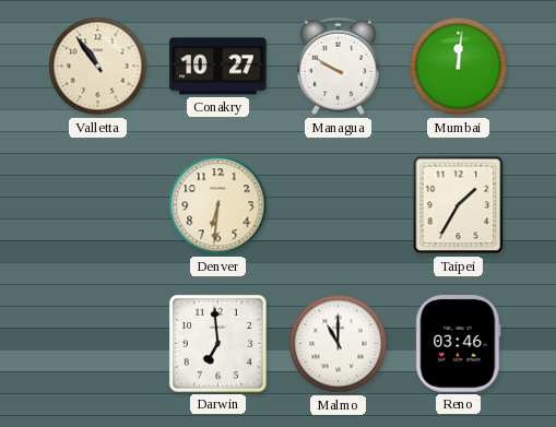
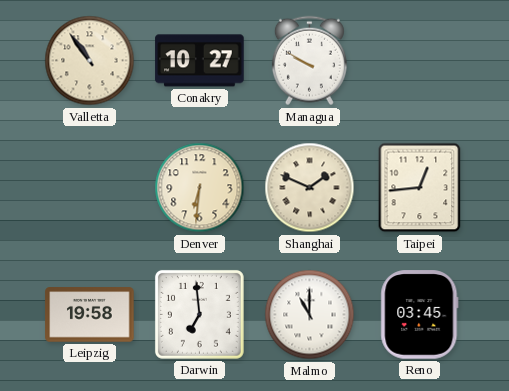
Mumbai: 12:01 -> none (459, 67)
Shanghai: none -> 1:49 (310, 188)
Taipei: 1:35 -> 12:44 (420, 188)
Leipzig: none -> 19:58 (90, 315)
Reno: 03:46 -> 03:45 (420, 315)
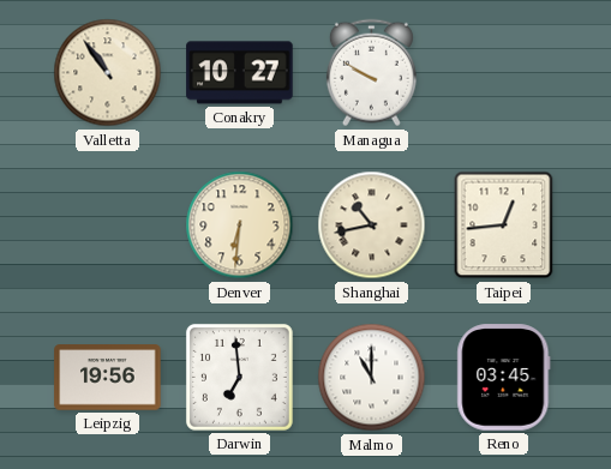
Shanghai: 1:49 -> 10:43 (372, 226)
Leipzig: 19:58 -> 19:56 (108, 378)
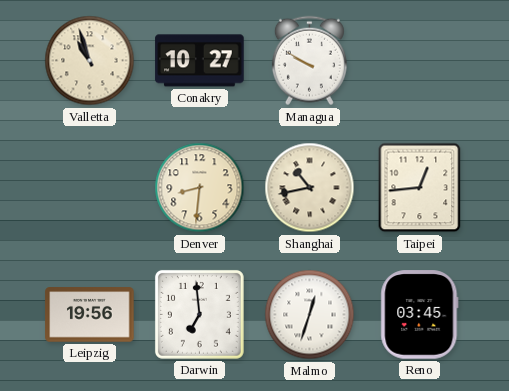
Valletta: 10:54 -> 10:57 (90, 61)
Denver: 6:31 -> 8:31 (200, 188)
Malmo: 11:00 -> 12:33 (310, 315)
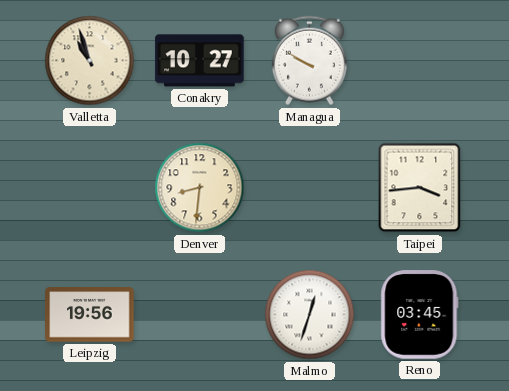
Shanghai: 10:43 -> none (310, 188)
Taipei: 12:44 -> 3:44 (420, 188)
Darwin: 6:59 -> none (199, 314)
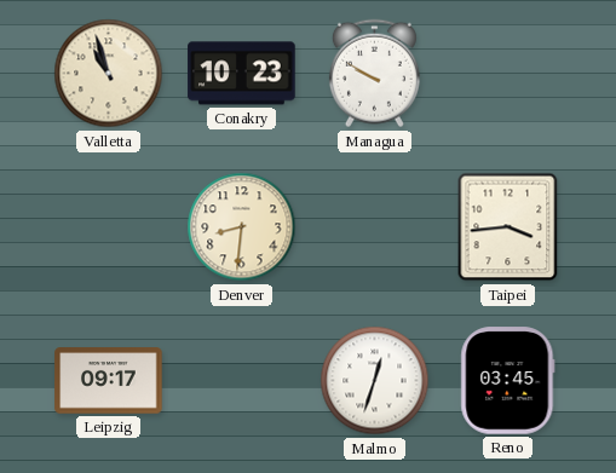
Conakry: 10:27 -> 10:23 (242, 74)
Leipzig: 19:56 -> 09:17 (109, 381)
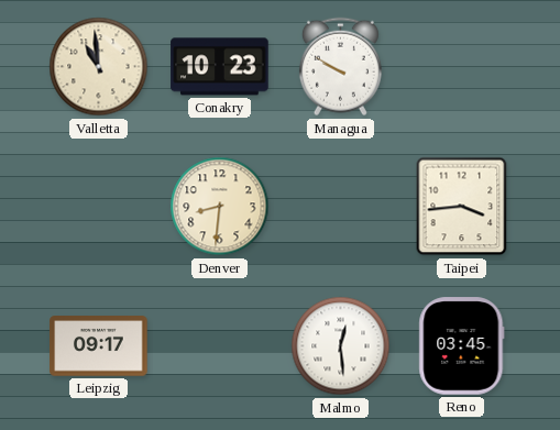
Valletta: 10:57 -> 10:59 (99, 67)
Malmo: 12:33 -> 12:29 (341, 346)
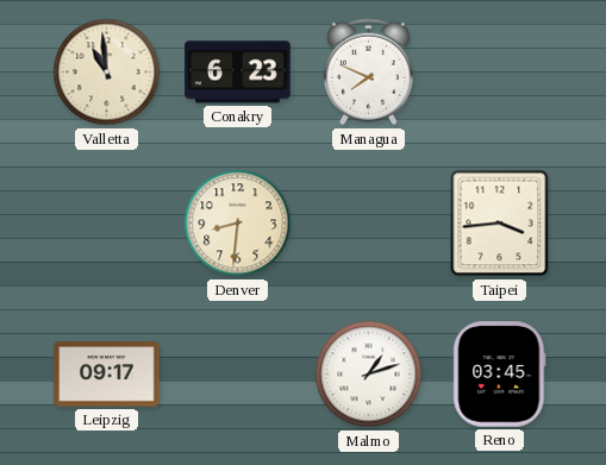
Conakry: 10:23 -> 6:23 (238, 73)
Managua: 9:50 -> 7:49 (368, 73)
Malmo: 12:29 -> 1:12 (369, 375)
